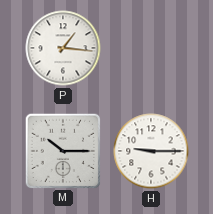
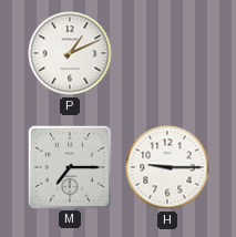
P: 1:16 -> 1:11 (70, 53)
M: 10:15 -> 7:15 (69, 166)
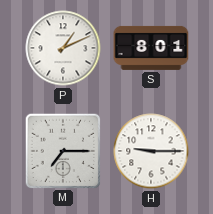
S: none -> 8:01 (151, 48)
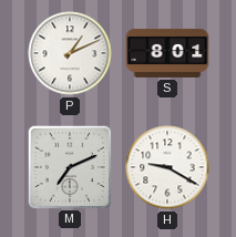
M: 7:15 -> 7:11 (69, 166)
H: 9:15 -> 9:20 (167, 167)
